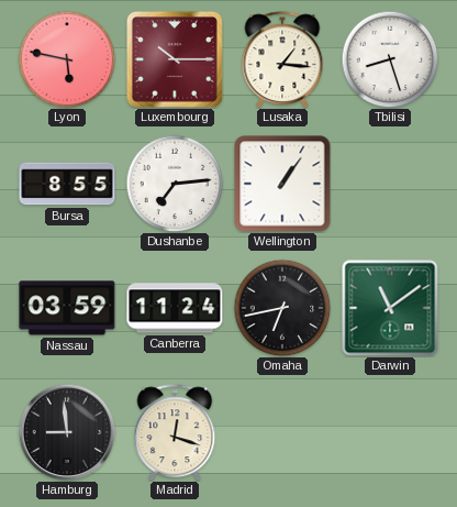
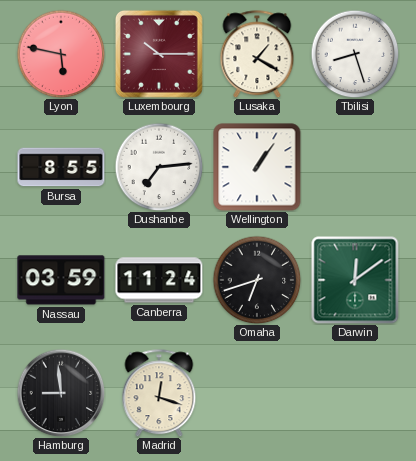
Lusaka: 1:16 -> 1:20 (257, 54)
Omaha: 6:43 -> 6:42 (257, 280)
Darwin: 11:09 -> 12:09 (355, 280)
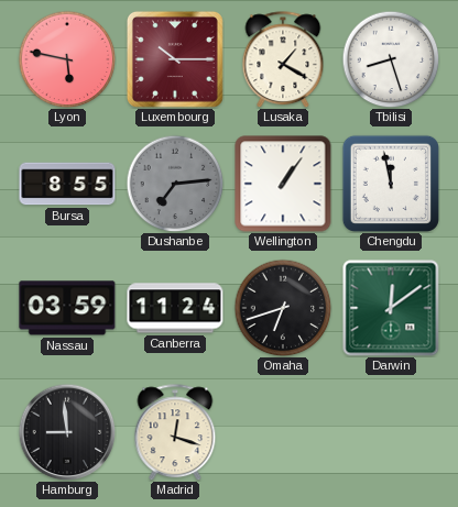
Dushanbe dial: white -> grey (175, 184)
Chengdu: none -> 11:58 (391, 184)
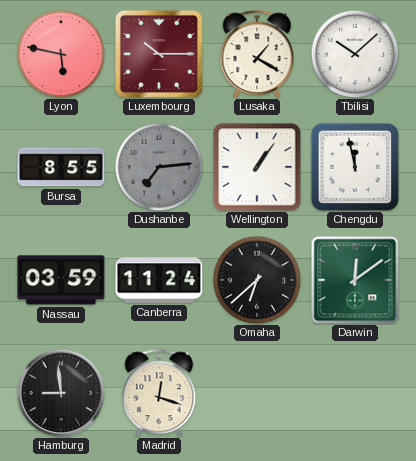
Tbilisi: 8:27 -> 10:08 (355, 54)
Omaha: 6:42 -> 6:38 (257, 280)
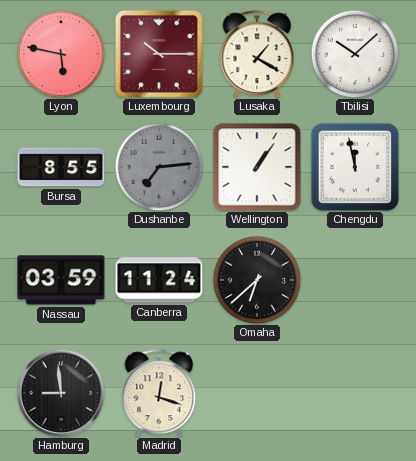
Darwin: 12:09 -> none (355, 280)
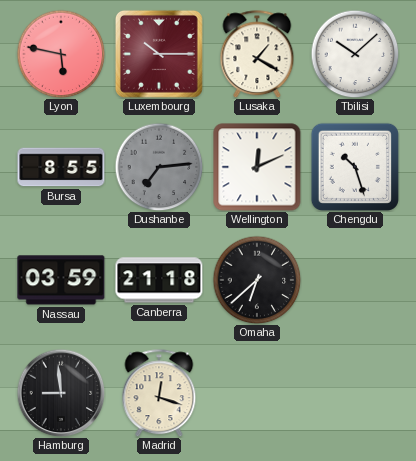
Wellington: 1:06 -> 12:11 (257, 167)
Chengdu: 11:58 -> 10:27 (355, 167)
Canberra: 11:24 -> 21:18 (159, 280)
